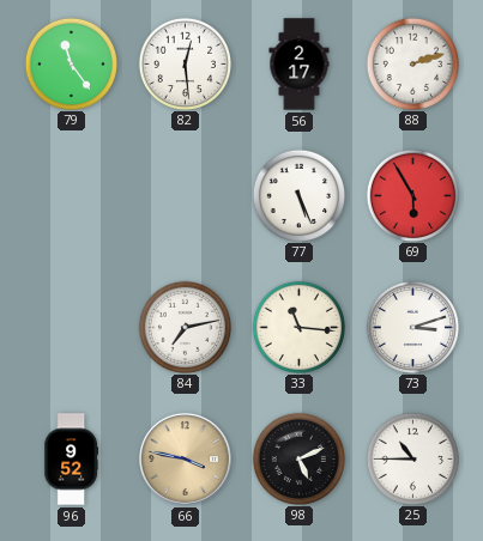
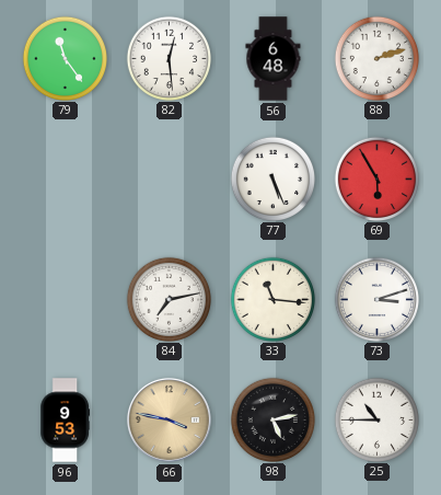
56: 2:17 -> 6:48 (274, 59)
96: 9:52 -> 9:53 (65, 421)
98: 5:11 -> 5:13 (272, 419)
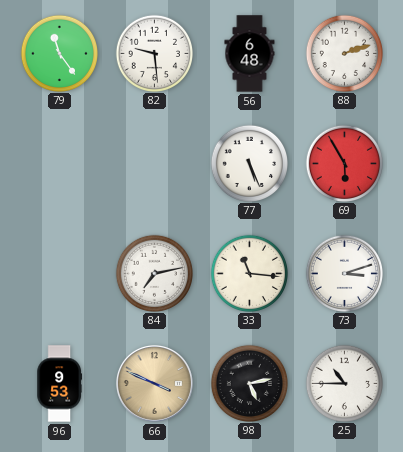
82: 12:29 -> 9:29 (154, 53)
66: 3:47 -> 3:49 (154, 383)
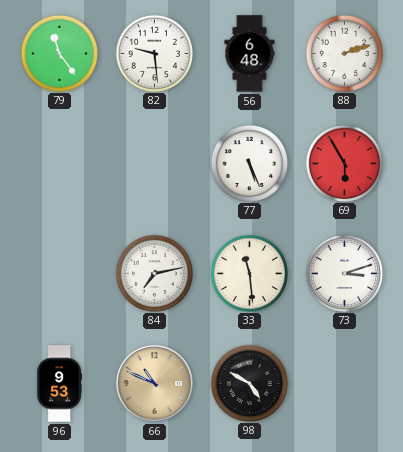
33: 11:16 -> 11:29 (249, 273)
66: 3:49 -> 10:49 (154, 383)
98: 5:13 -> 4:50 (249, 383)
25: 10:45 -> none (344, 383)
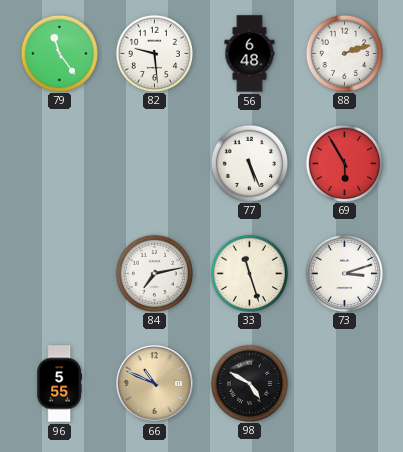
33: 11:29 -> 11:27 (249, 273)
96: 9:53 -> 5:55 (59, 384)
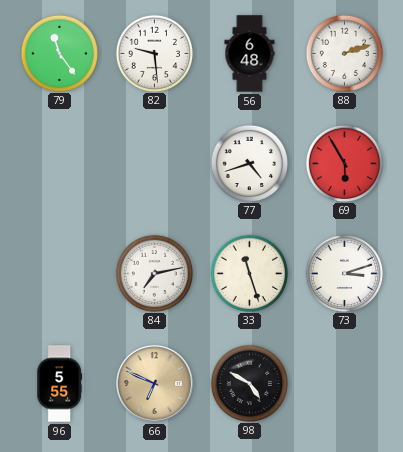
77: 5:26 -> 4:42 (249, 163)
66: 10:49 -> 6:49 (154, 383)
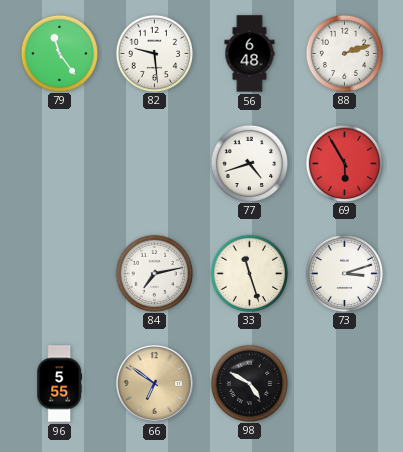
66: 6:49 -> 6:51 (154, 383)
